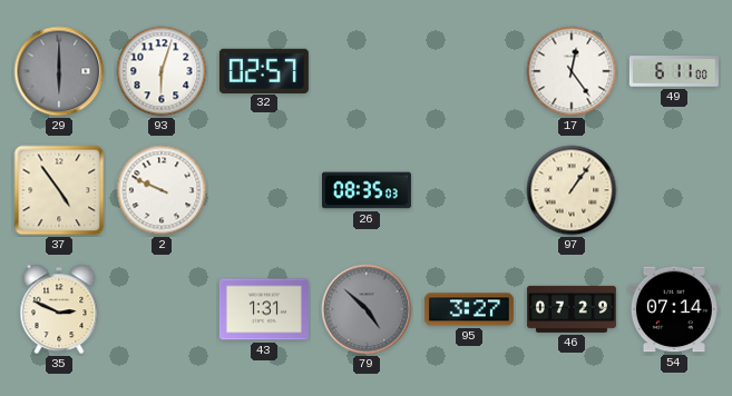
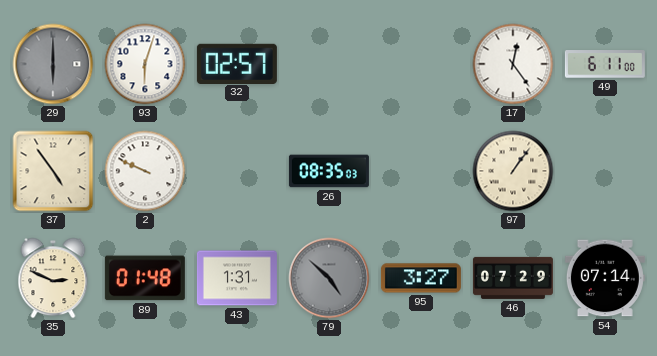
89: none -> 01:48 (145, 278)
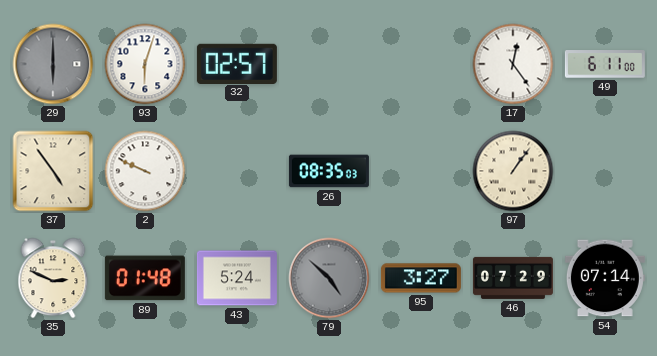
43: 1:31 -> 5:24 (237, 278)
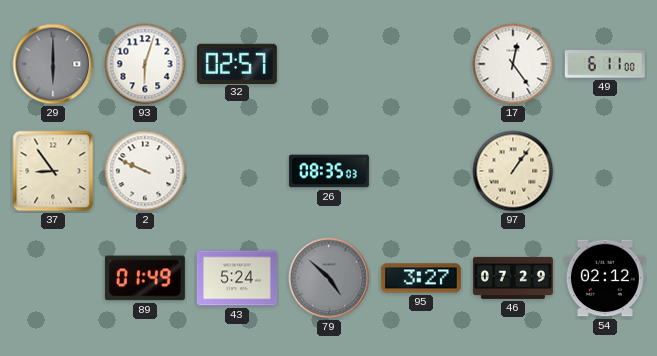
37: 4:54 -> 8:54 (53, 171)
35: 2:49 -> none (53, 278)
89: 01:48 -> 01:49 (145, 278)
54: 07:14 -> 02:12 (605, 278)
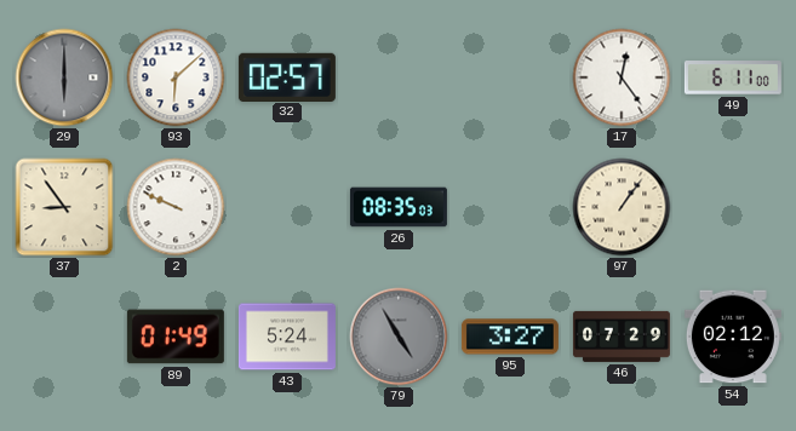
93: 6:03 -> 6:08 (176, 77)
79: 4:52 -> 4:55 (399, 337)
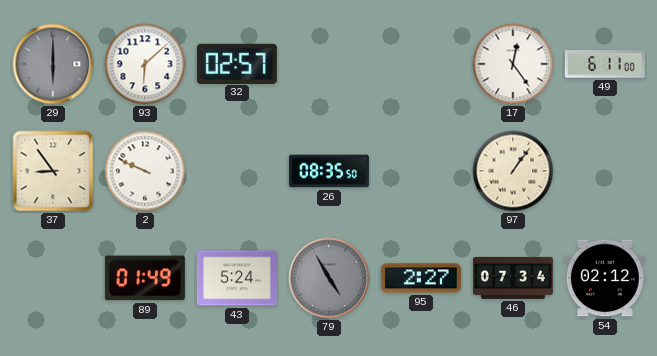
26: 08:35:03 -> 08:35:50 (329, 171)
95: 3:27 -> 2:27 (421, 278)
46: 07:29 -> 07:34 (513, 278)
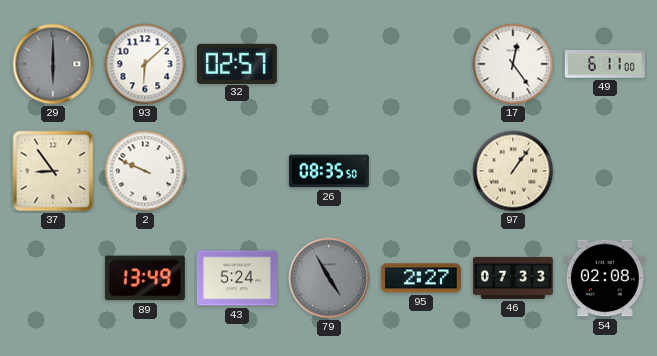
89: 01:49 -> 13:49 (145, 278)
46: 07:34 -> 07:33 (513, 278)
54: 02:12 -> 02:08 (605, 278)
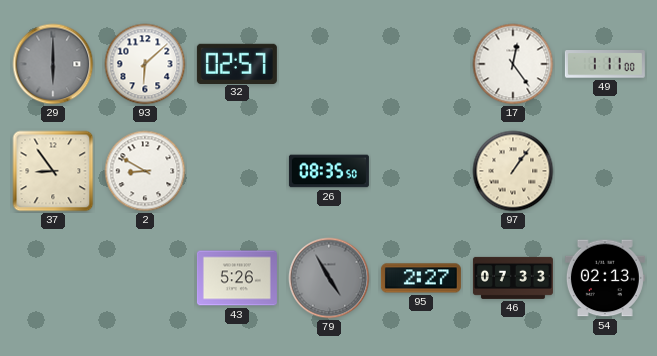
49: 6:11 -> 1:11 (605, 64)
2: 9:49 -> 8:50 (145, 171)
89: 13:49 -> none (145, 278)
43: 5:24 -> 5:26 (237, 278)
54: 02:08 -> 02:13 (605, 278)
